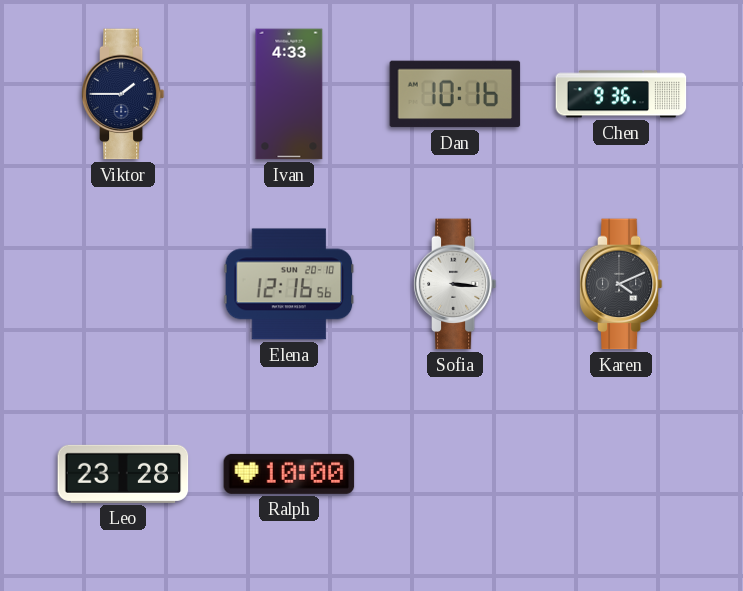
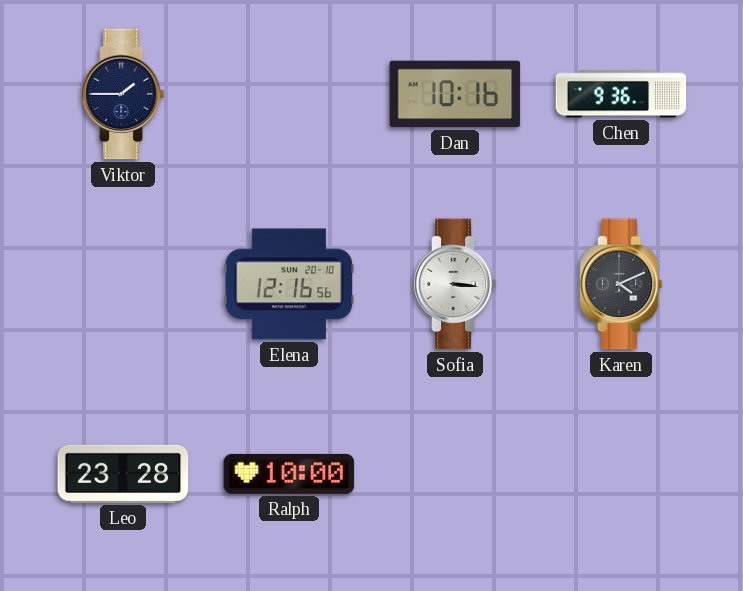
Ivan: 4:33 -> none (289, 94)
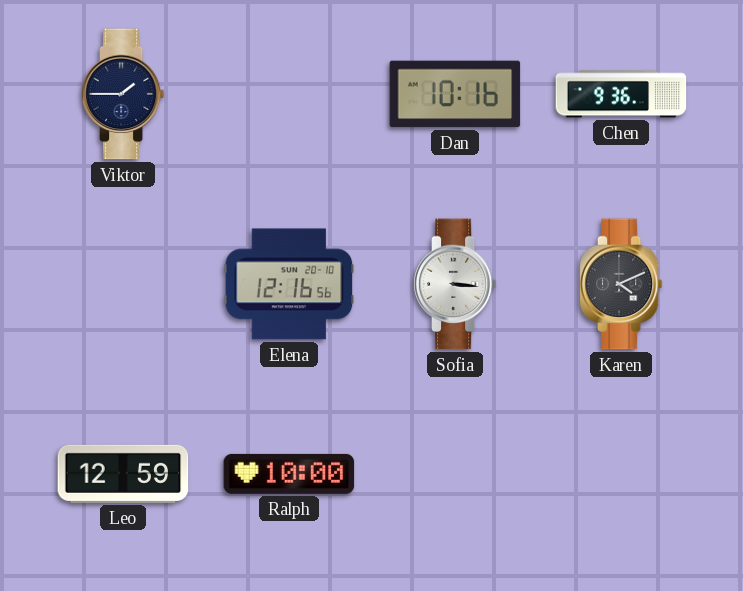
Leo: 23:28 -> 12:59 (123, 474)
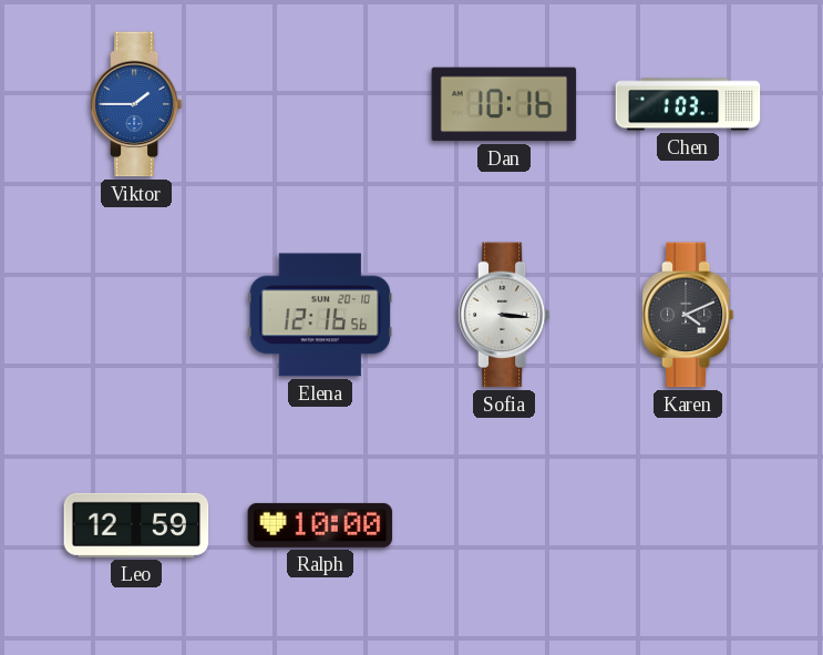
Viktor dial: navy -> blue (136, 104)
Chen: 9:36 -> 1:03 (688, 104)
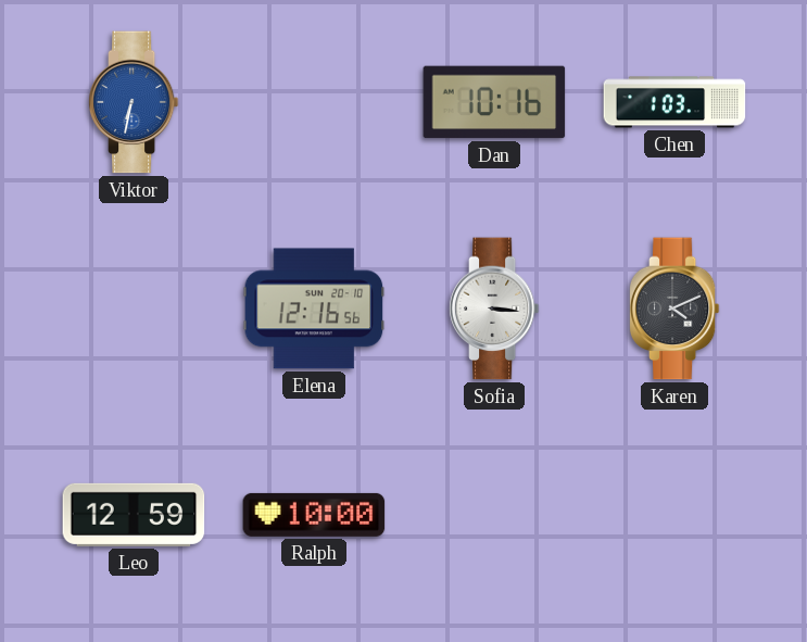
Viktor: 1:45 -> 6:32 (134, 102)
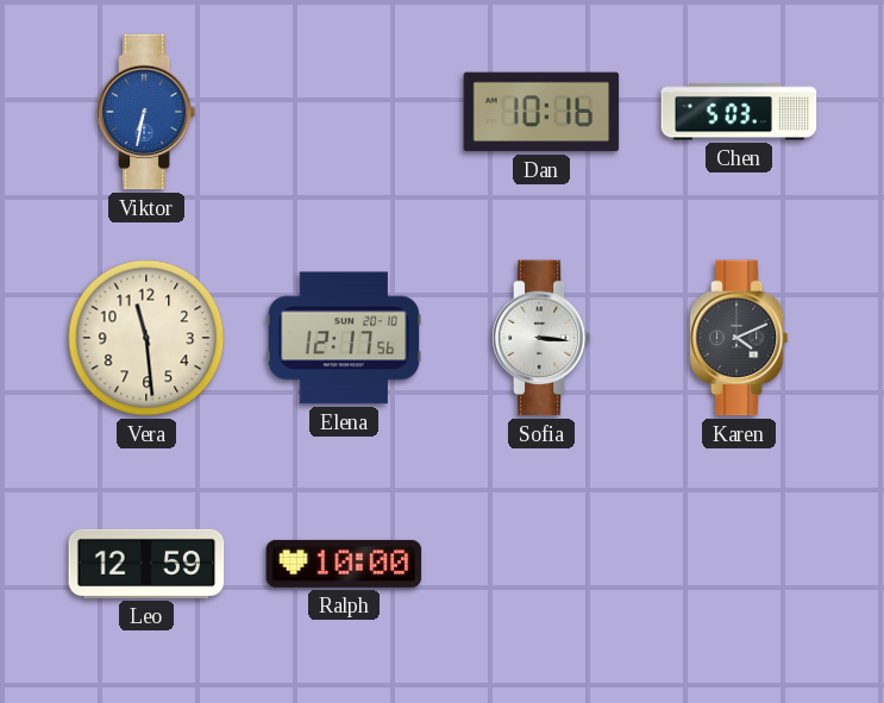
Chen: 1:03 -> 5:03 (739, 112)
Vera: none -> 11:29 (146, 338)
Elena: 12:16 -> 12:17 (344, 338)
